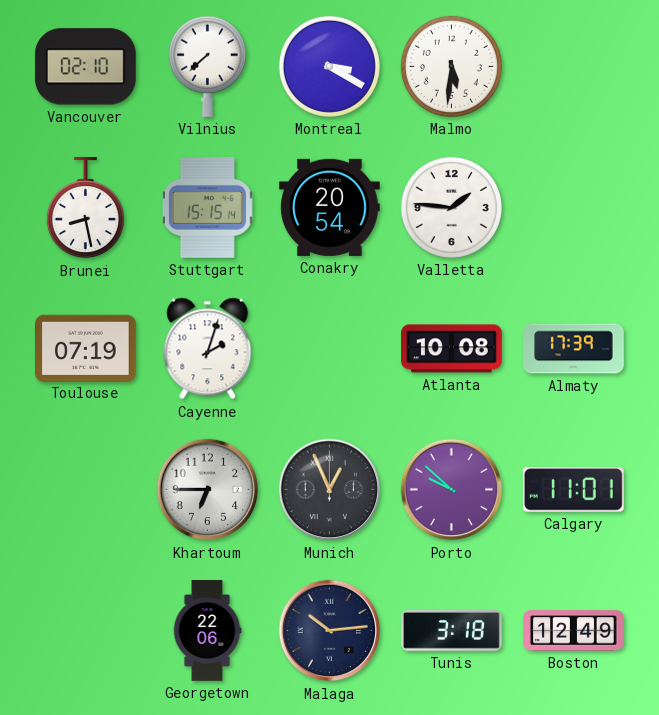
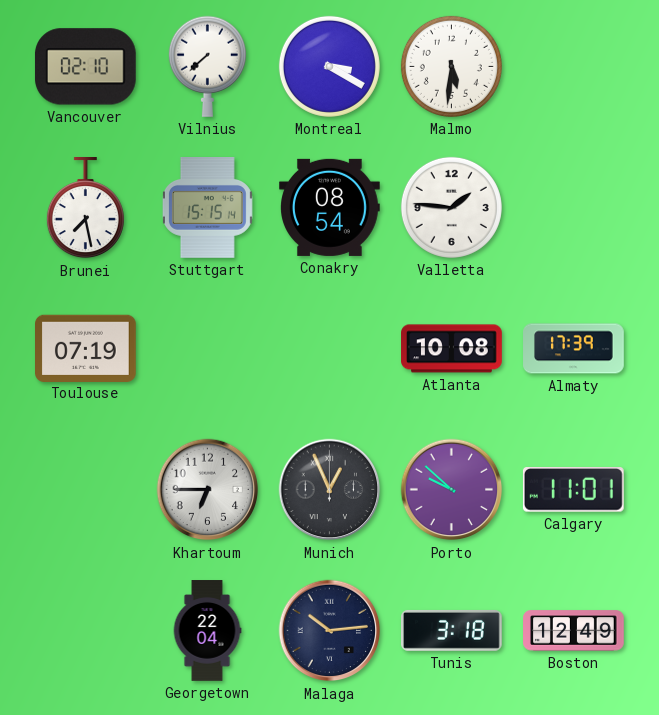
Brunei: 8:28 -> 7:28 (85, 209)
Conakry: 20:54 -> 08:54 (330, 207)
Cayenne: 2:03 -> none (208, 349)
Georgetown: 22:06 -> 22:04 (207, 631)
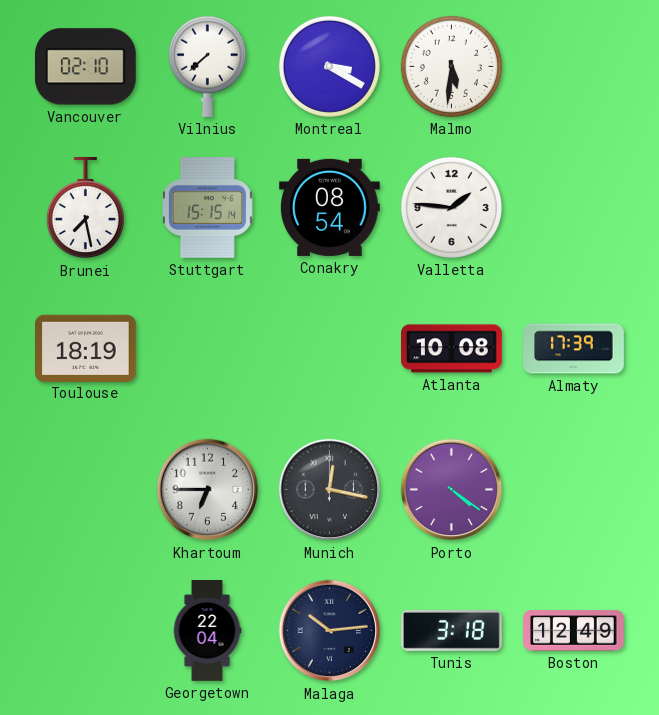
Toulouse: 07:19 -> 18:19 (86, 348)
Munich: 12:56 -> 12:17 (330, 490)
Porto: 9:52 -> 4:21 (452, 490)
Calgary: 11:01 -> none (573, 490)
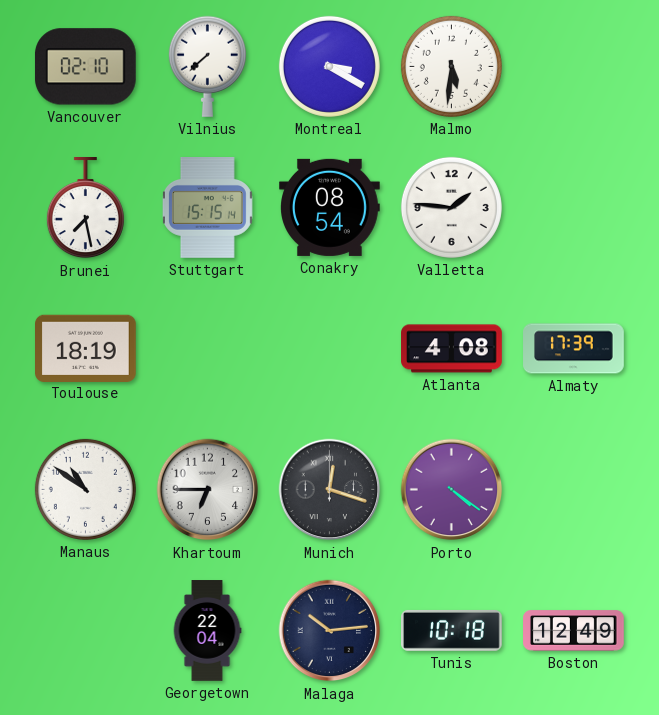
Atlanta: 10:08 -> 4:08 (452, 349)
Manaus: none -> 10:51 (85, 489)
Munich: 12:17 -> 12:18 (330, 490)
Tunis: 3:18 -> 10:18 (452, 630)
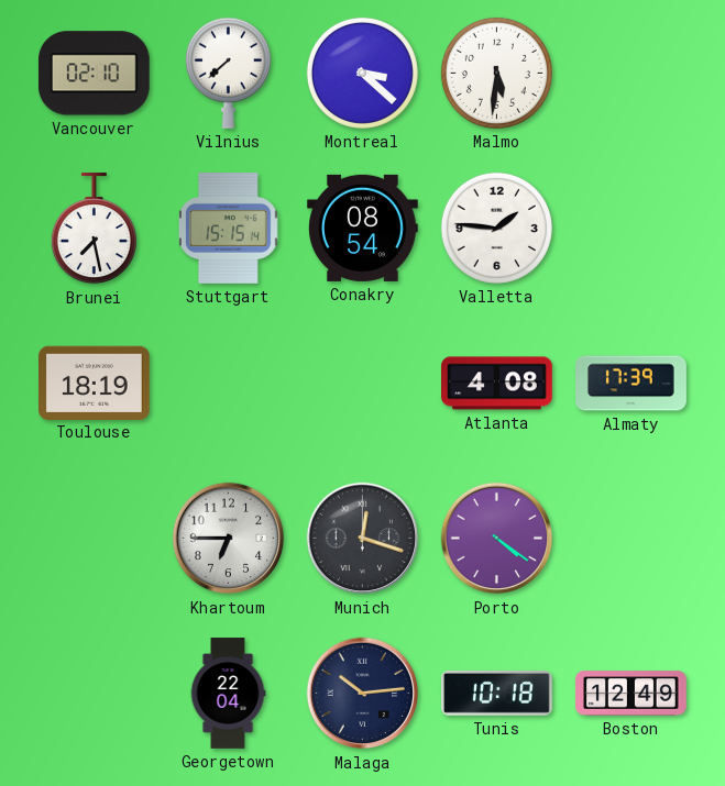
Montreal: 3:20 -> 3:22 (362, 73)
Manaus: 10:51 -> none (85, 489)
